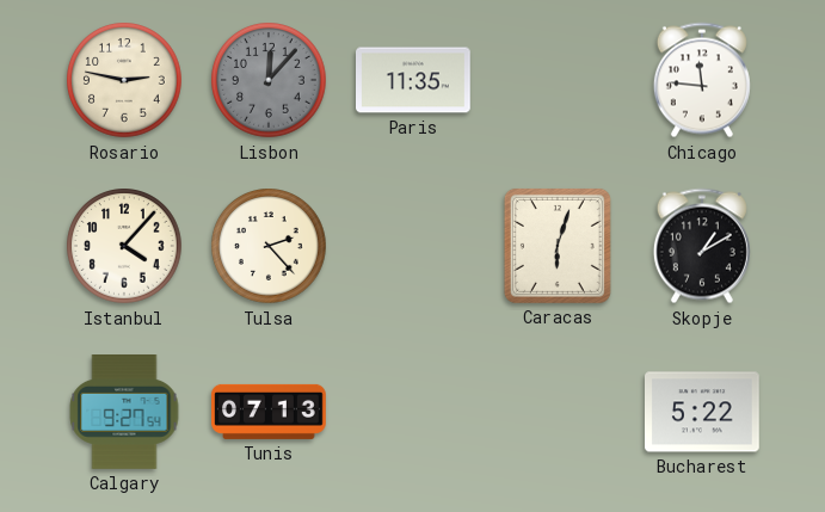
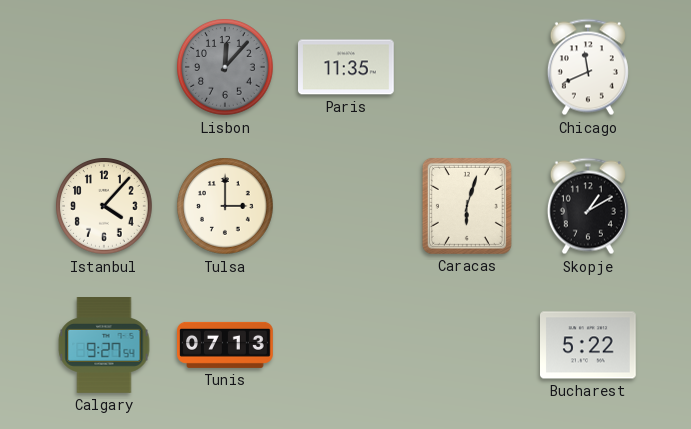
Rosario: 2:47 -> none (124, 80)
Chicago: 11:46 -> 11:41 (588, 67)
Tulsa: 2:23 -> 3:00 (225, 206)
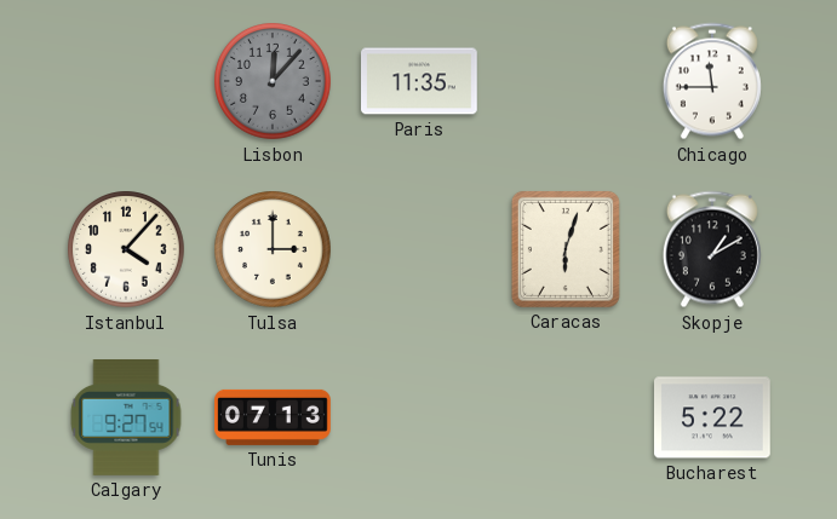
Chicago: 11:41 -> 11:45 (712, 81)
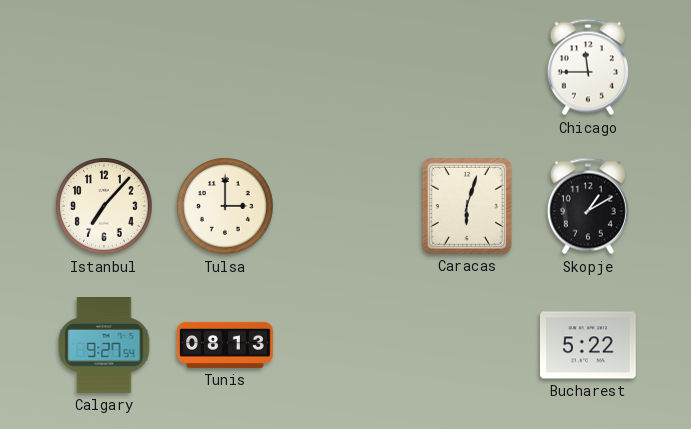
Lisbon: 12:07 -> none (273, 81)
Paris: 11:35 -> none (420, 81)
Istanbul: 4:07 -> 7:07 (104, 206)
Tunis: 07:13 -> 08:13 (226, 345)
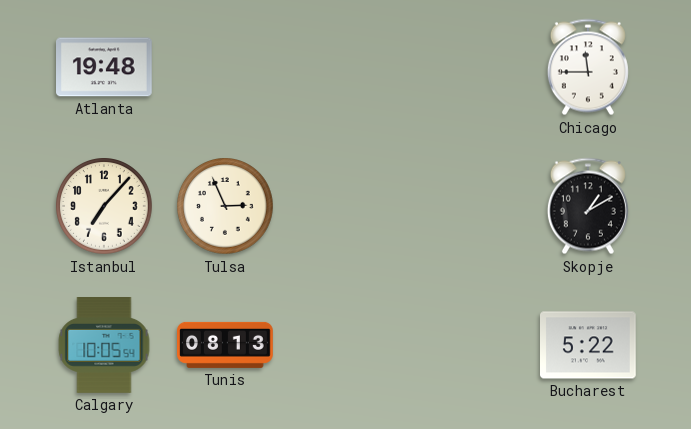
Atlanta: none -> 19:48 (105, 67)
Tulsa: 3:00 -> 2:56 (225, 206)
Caracas: 6:03 -> none (467, 206)
Calgary: 9:27 -> 10:05 (104, 346)
